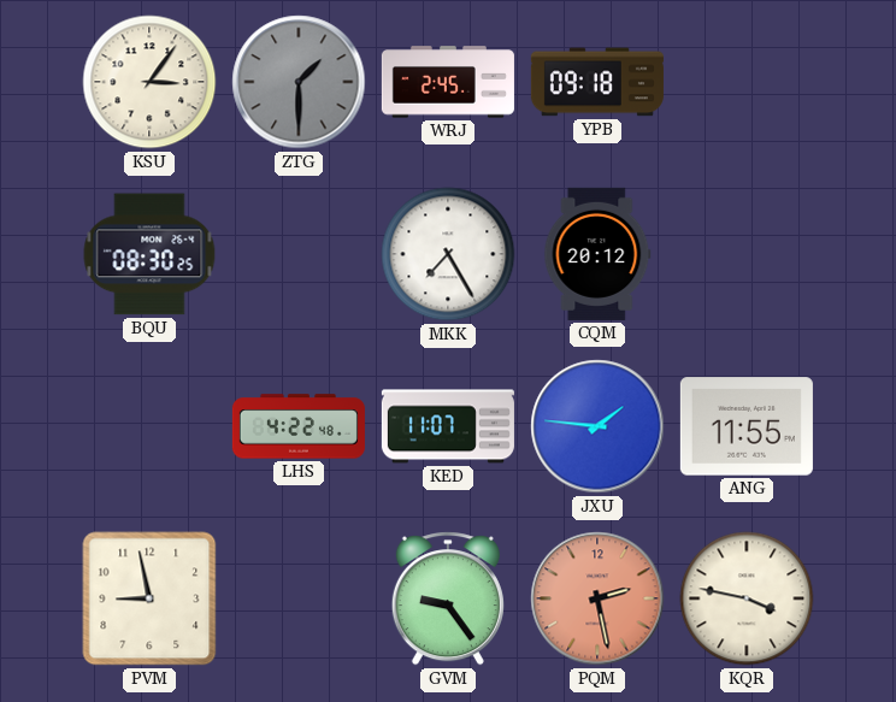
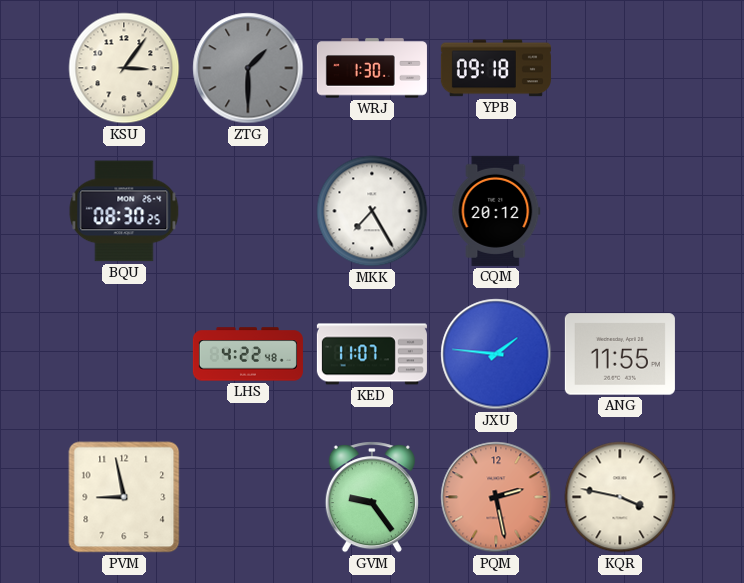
WRJ: 2:45 -> 1:30 (372, 68)
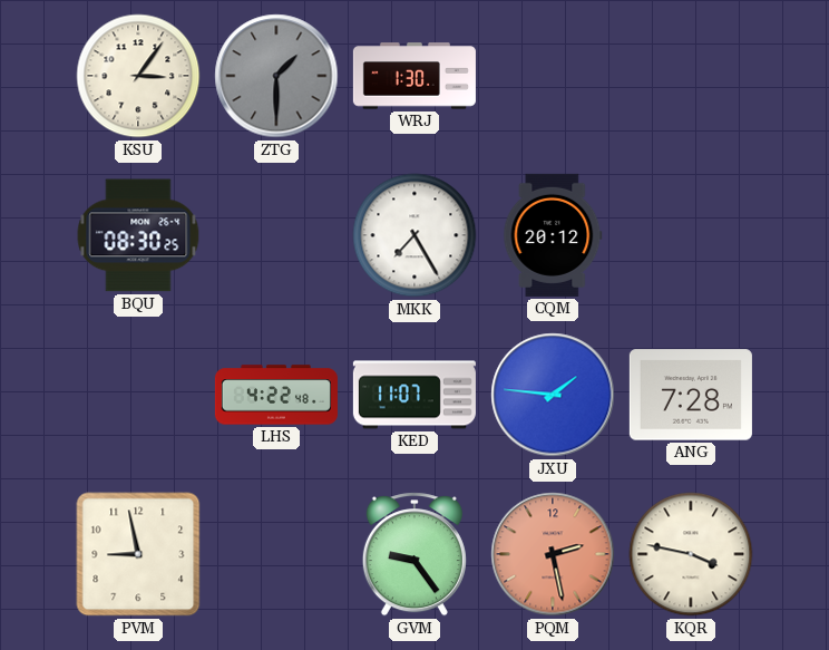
YPB: 09:18 -> none (496, 68)
ANG: 11:55 -> 7:28 (691, 395)
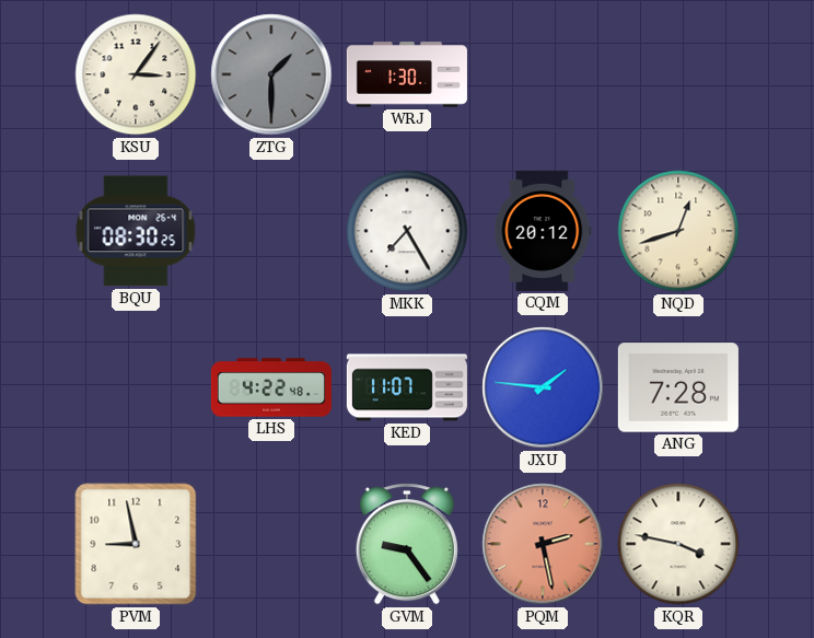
NQD: none -> 12:42 (678, 231)
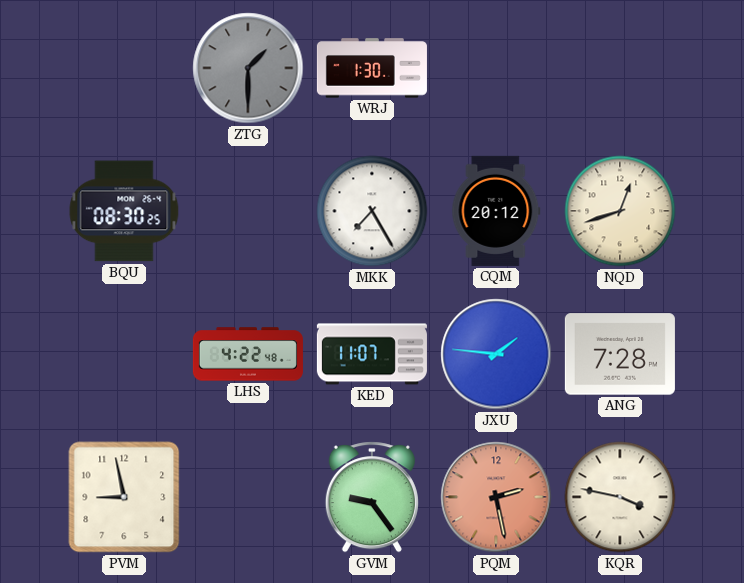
KSU: 3:06 -> none (136, 74)
